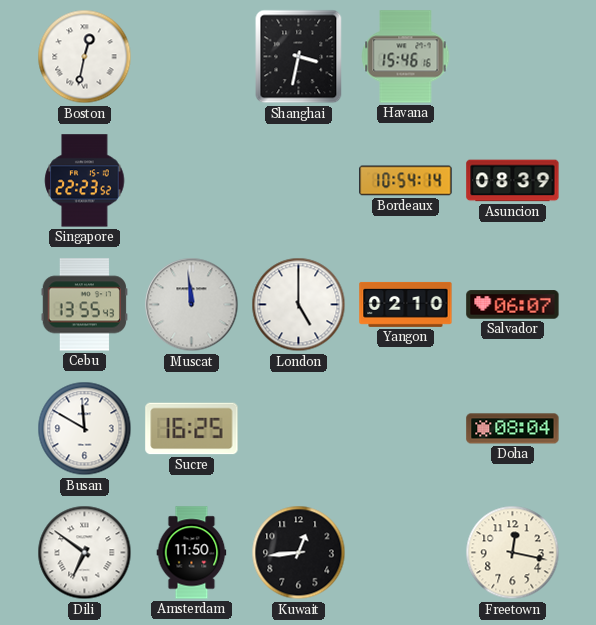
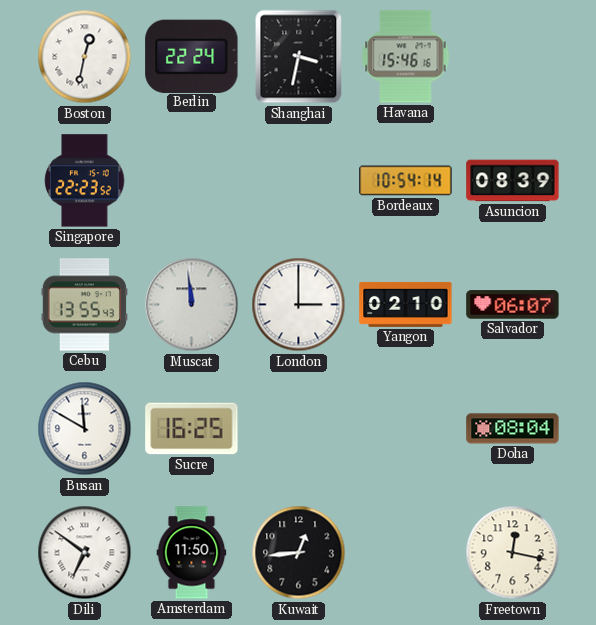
Berlin: none -> 22:24 (192, 56)
London: 5:00 -> 3:00 (299, 305)
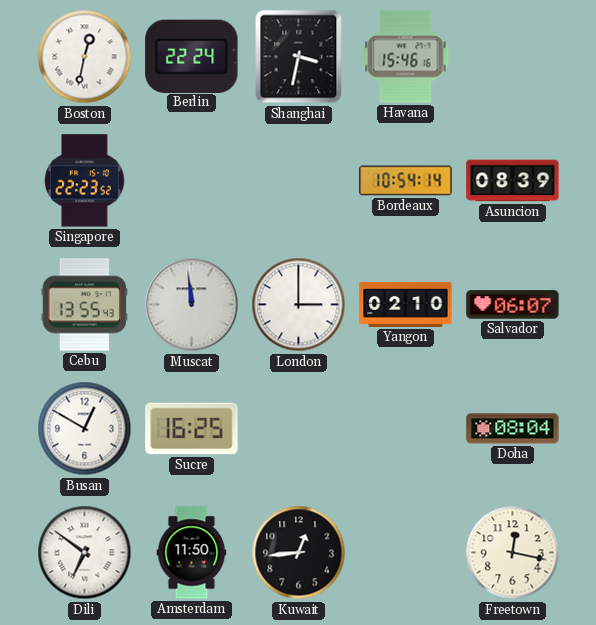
Busan: 11:50 -> 12:50 (85, 429)
